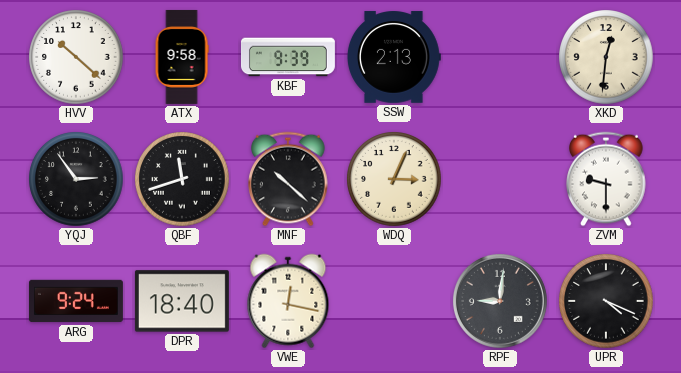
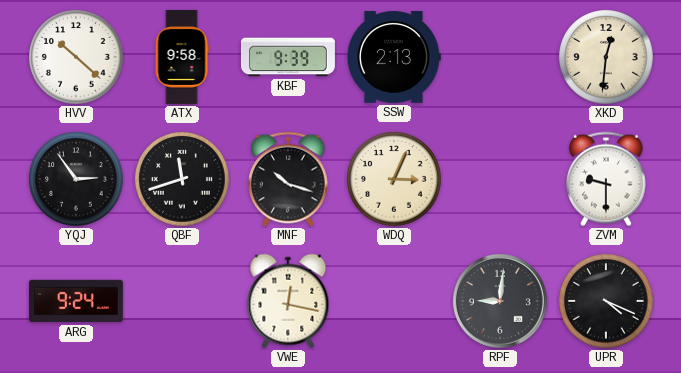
MNF: 10:22 -> 10:18 (288, 179)
DPR: 18:40 -> none (182, 301)
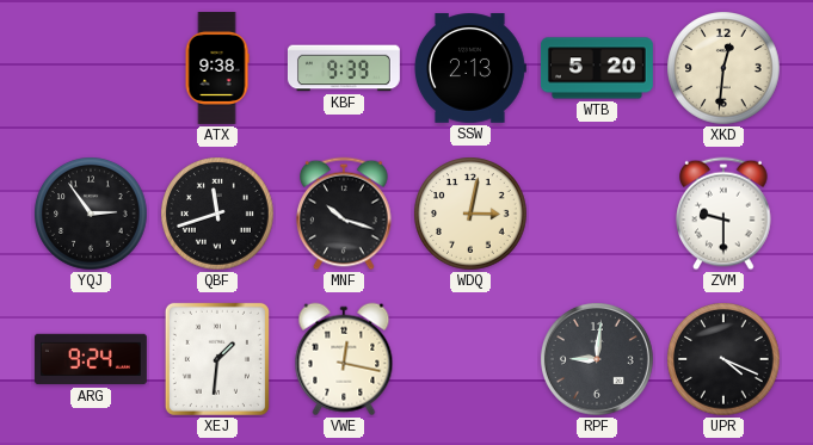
HVV: 10:22 -> none (76, 57)
ATX: 9:58 -> 9:38 (217, 68)
WTB: none -> 5:20 (597, 68)
WDQ: 3:04 -> 3:02 (470, 214)
XEJ: none -> 1:31 (217, 359)
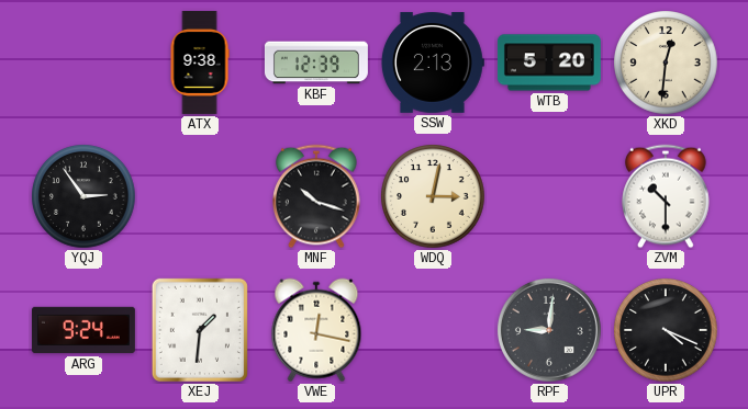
KBF: 9:39 -> 12:39 (316, 63)
QBF: 11:42 -> none (217, 214)
ZVM: 9:30 -> 10:30 (666, 196)
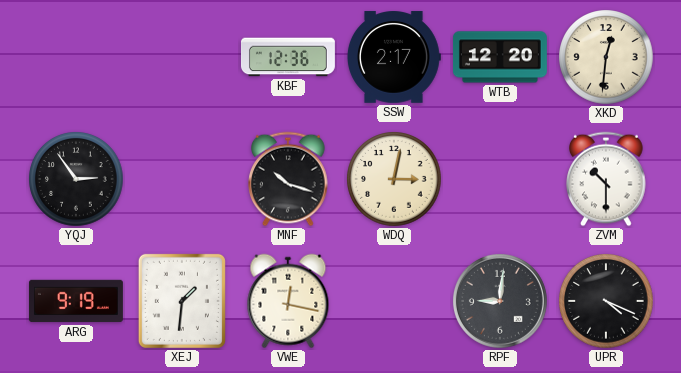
ATX: 9:38 -> none (200, 63)
KBF: 12:39 -> 12:36 (288, 57)
SSW: 2:13 -> 2:17 (394, 57)
WTB: 5:20 -> 12:20 (500, 57)
ARG: 9:24 -> 9:19 (76, 301)
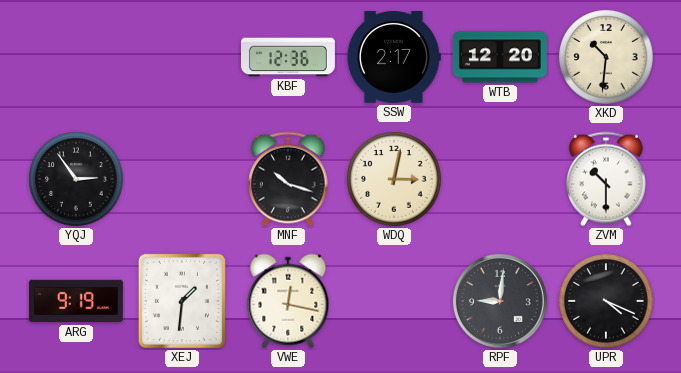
XKD: 12:31 -> 10:31 (606, 57)
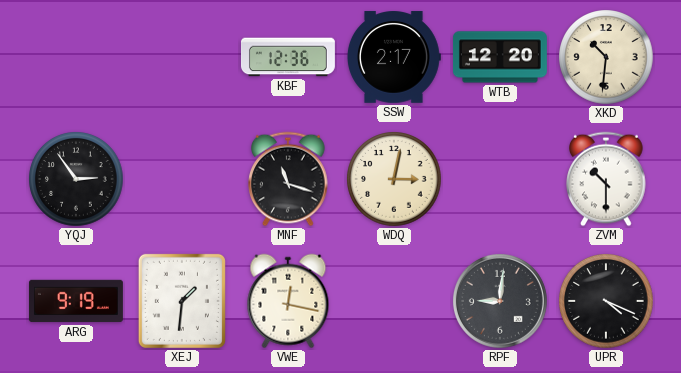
MNF: 10:18 -> 11:18 (288, 179)
